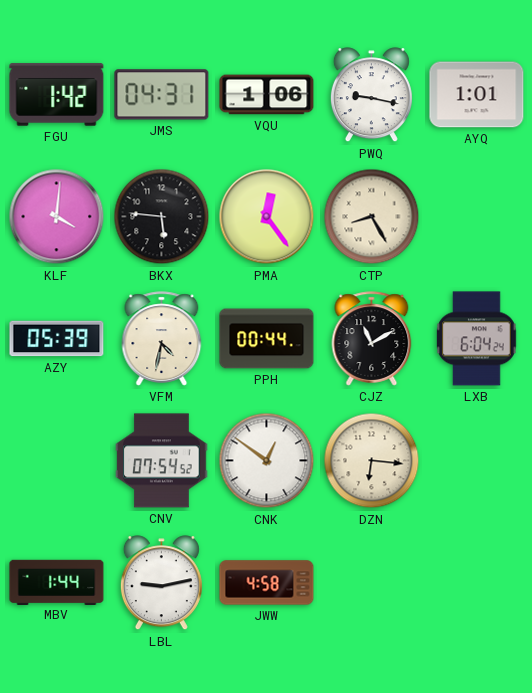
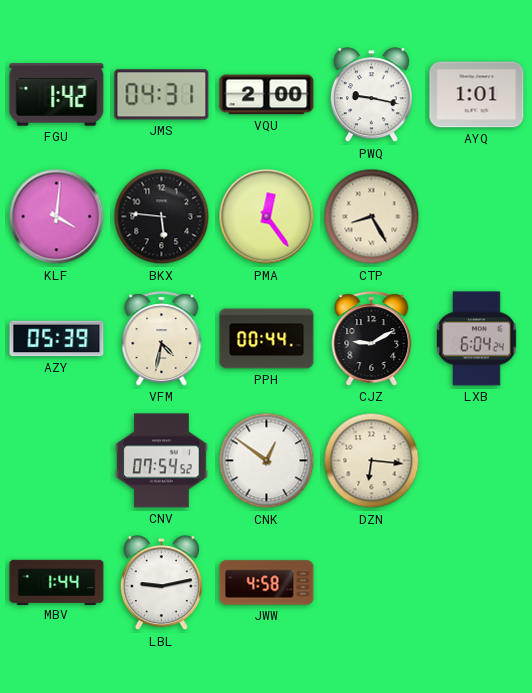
VQU: 1:06 -> 2:00 (267, 95)
CJZ: 11:10 -> 9:10 (372, 339)
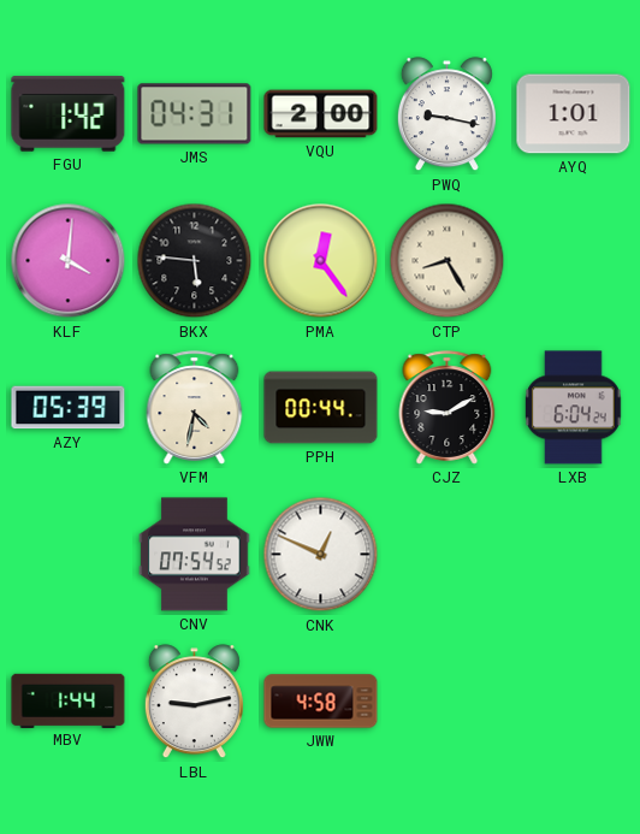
CNK: 12:51 -> 12:49 (321, 555)
DZN: 6:16 -> none (372, 461)
